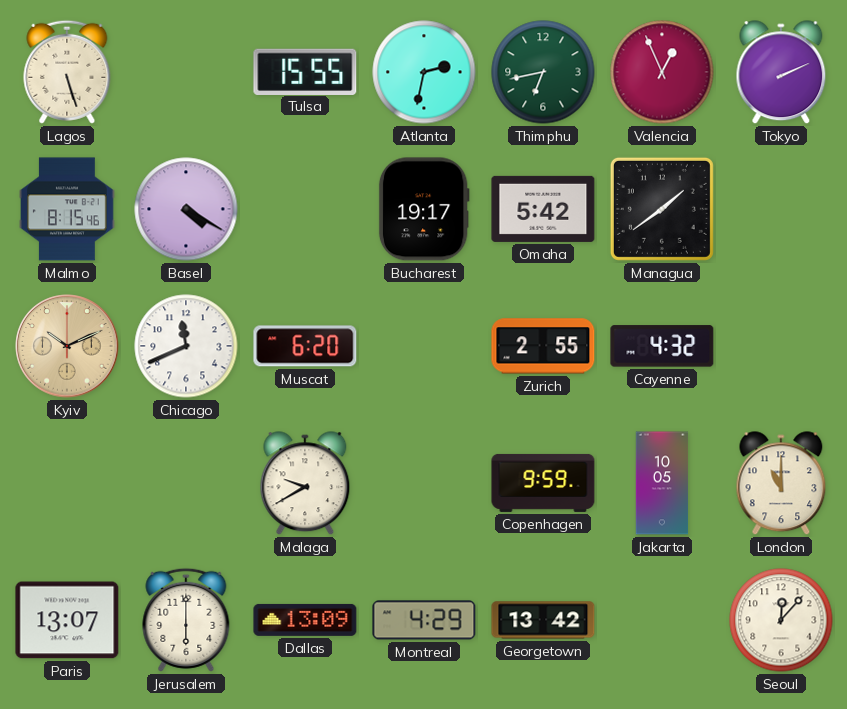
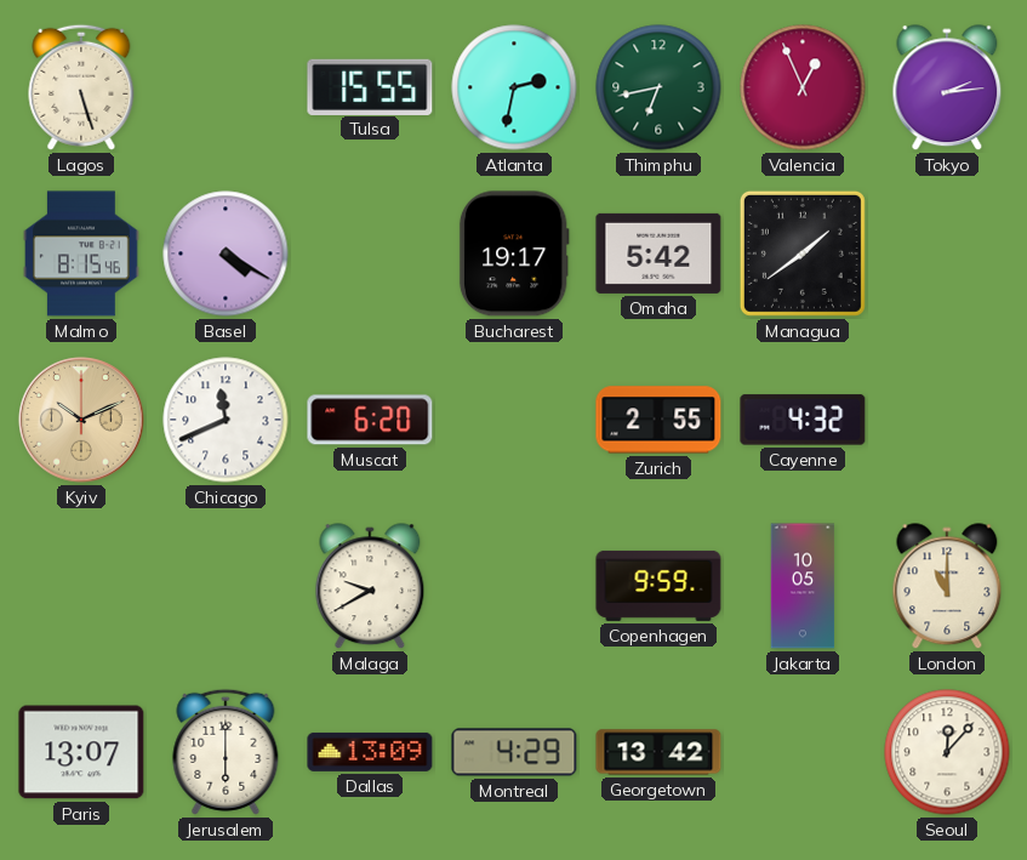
Tokyo: 2:11 -> 2:14 (947, 89)
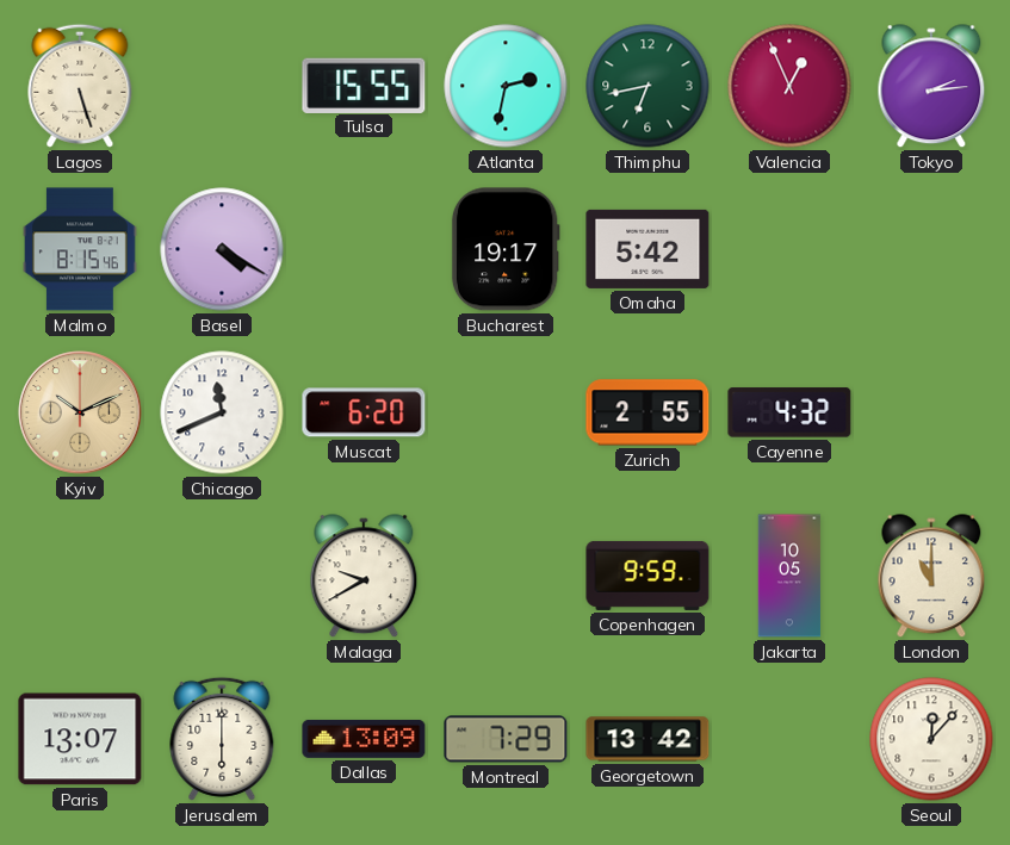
Managua: 1:39 -> none (803, 254)
Montreal: 4:29 -> 7:29 (506, 739)
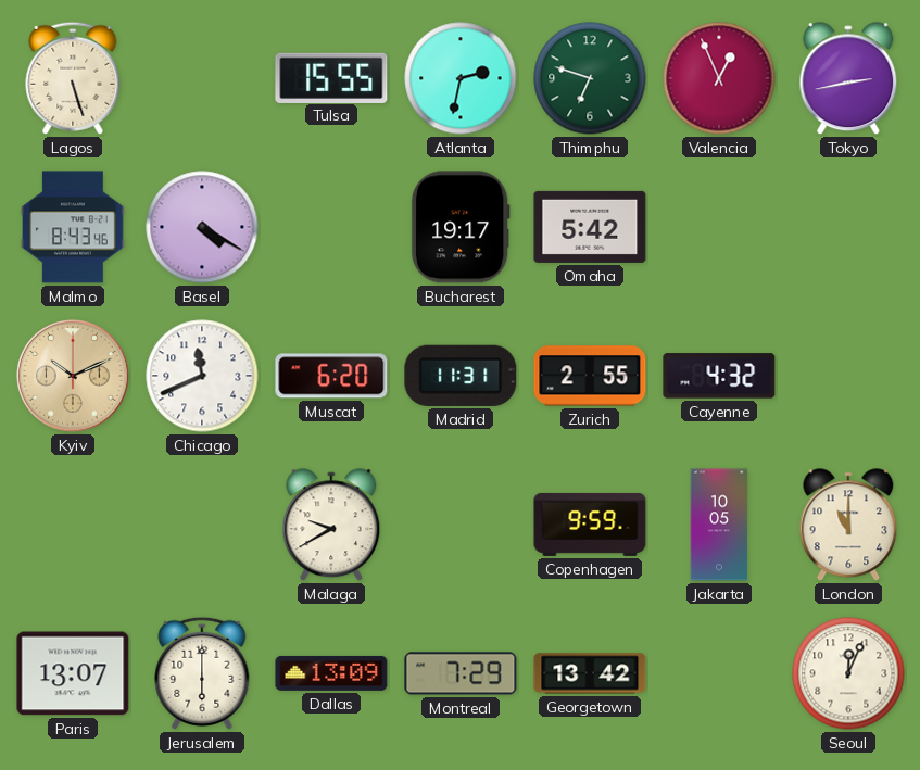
Thimphu: 6:43 -> 6:48 (590, 78)
Tokyo: 2:14 -> 2:43 (848, 79)
Malmo: 8:15 -> 8:43 (74, 227)
Madrid: none -> 11:31 (461, 376)
Seoul: 12:07 -> 12:04 (848, 673)
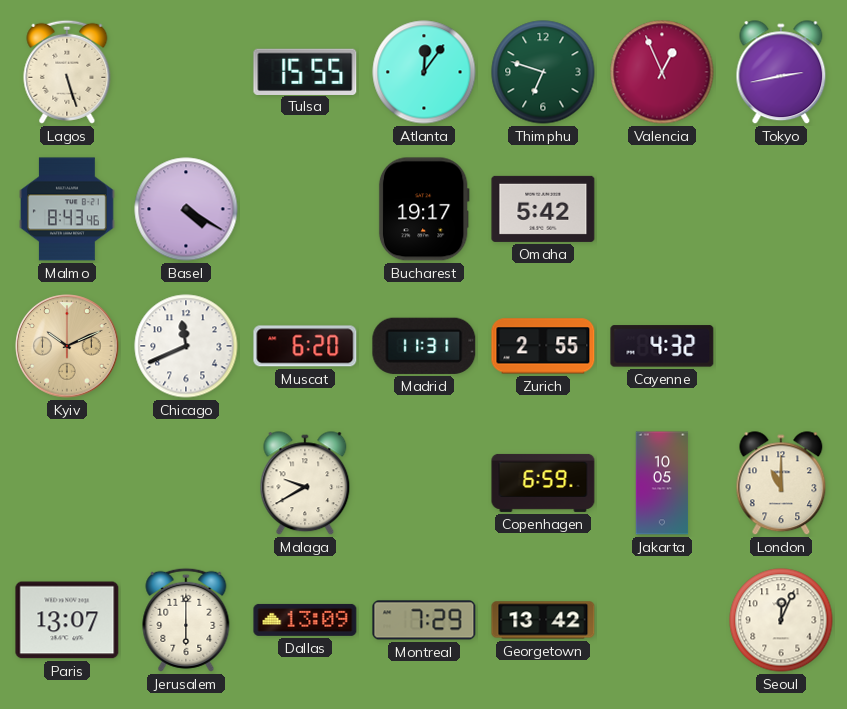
Atlanta: 2:32 -> 12:06 (424, 72)
Copenhagen: 9:59 -> 6:59 (543, 483)
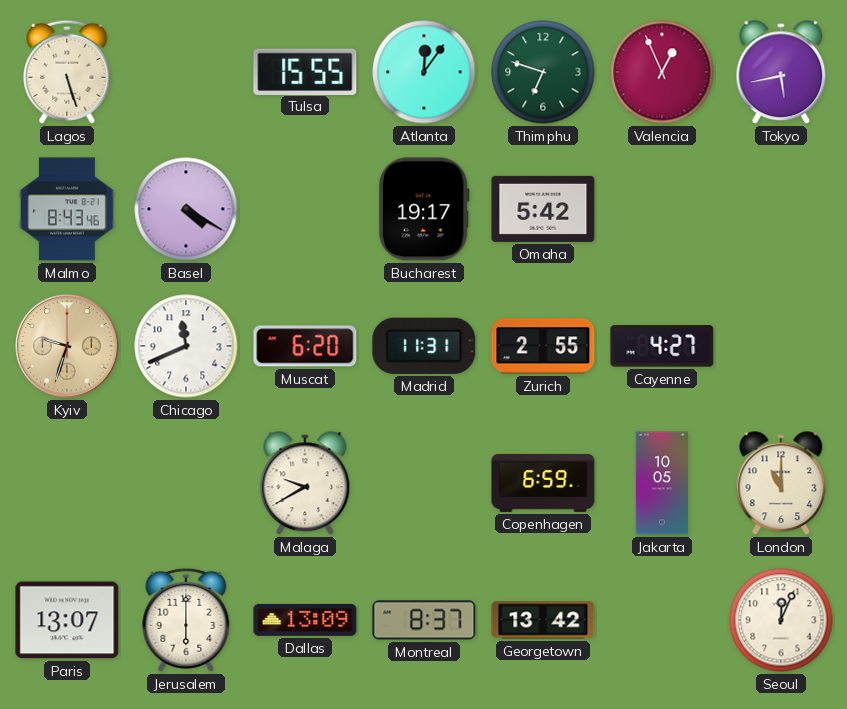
Tokyo: 2:43 -> 5:43 (781, 73)
Kyiv: 10:11 -> 9:33 (67, 346)
Cayenne: 4:32 -> 4:27 (662, 346)
Montreal: 7:29 -> 8:37 (424, 620)
